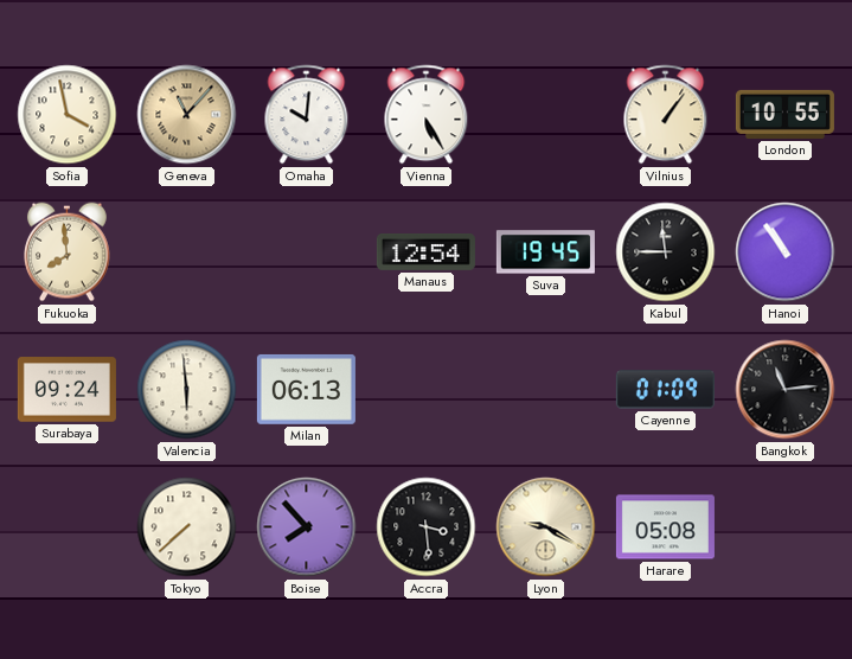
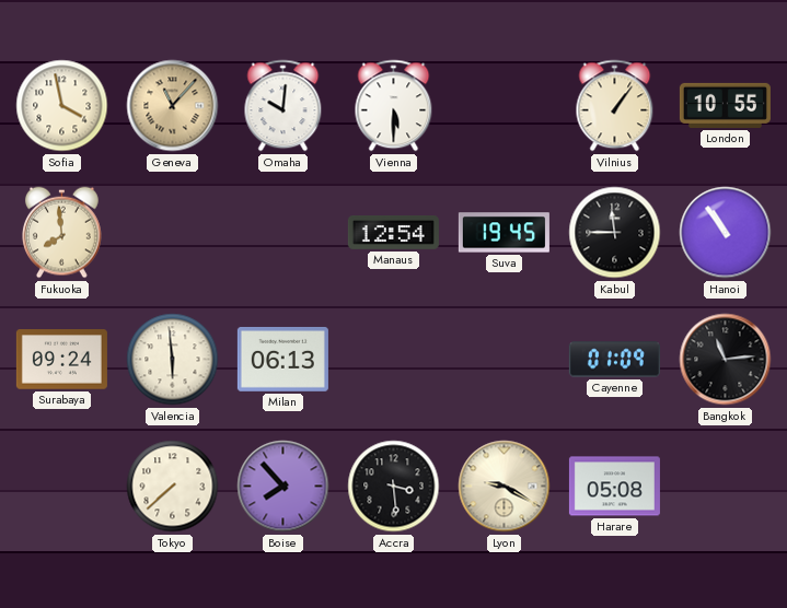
Vienna: 5:25 -> 5:30 (394, 106)
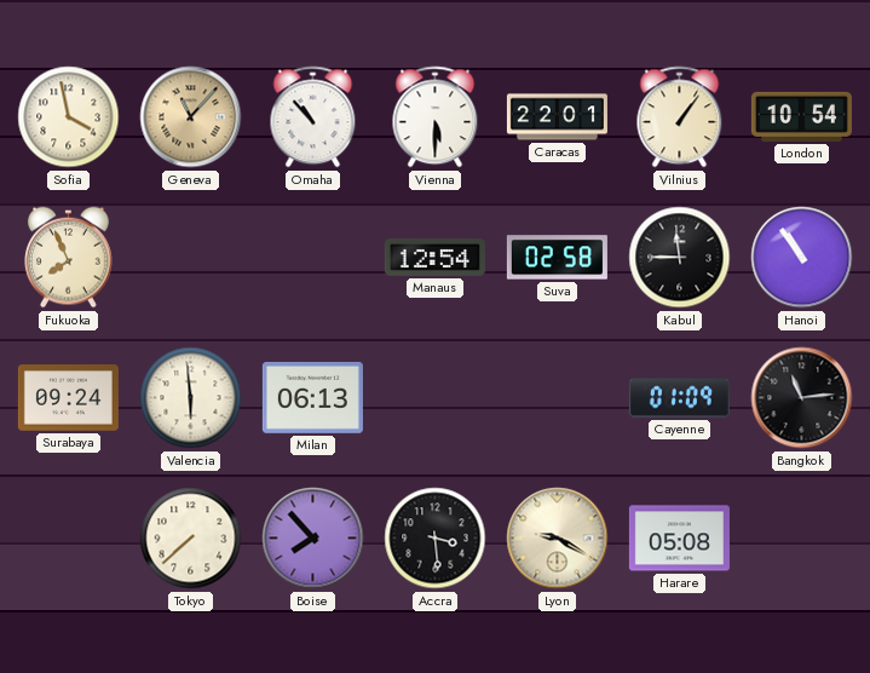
Omaha: 10:01 -> 10:53 (313, 117)
Caracas: none -> 22:01 (557, 117)
London: 10:55 -> 10:54 (801, 116)
Fukuoka: 7:59 -> 7:56 (69, 258)
Suva: 19:45 -> 02:58 (557, 258)
